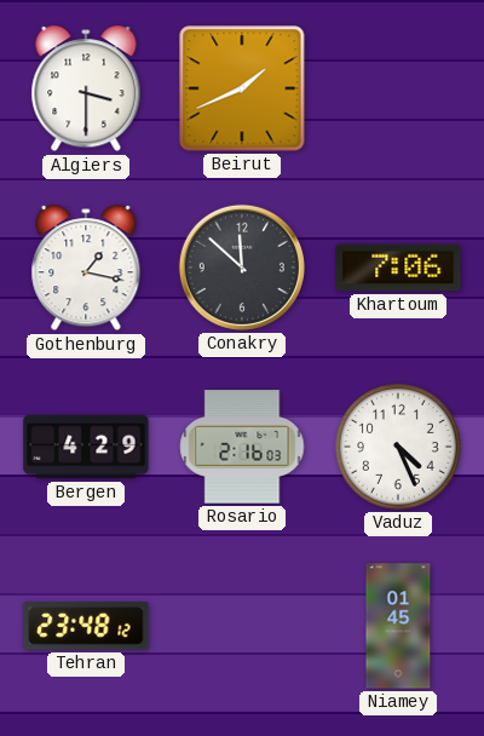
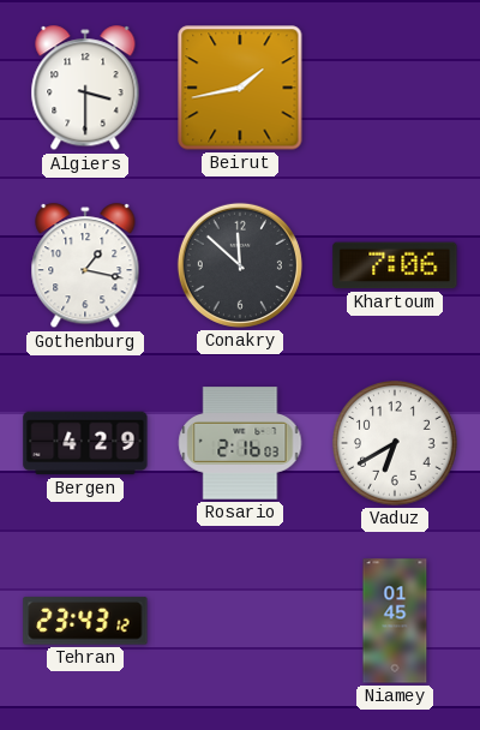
Beirut: 1:41 -> 1:43 (240, 88)
Vaduz: 4:26 -> 6:40 (396, 444)
Tehran: 23:48 -> 23:43 (85, 621)
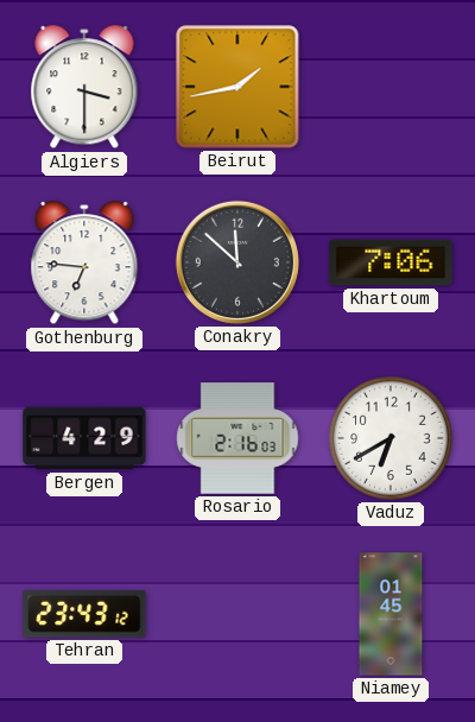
Gothenburg: 1:17 -> 6:46 (84, 264)
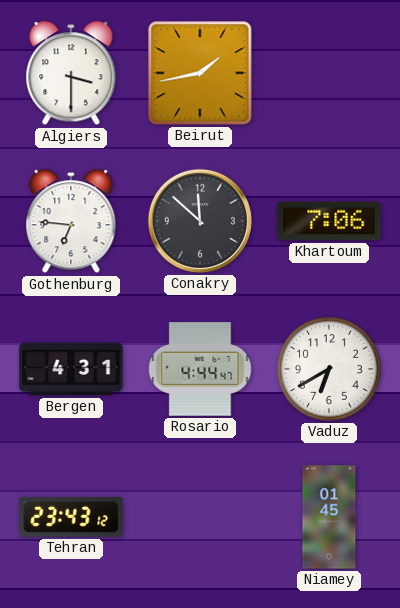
Bergen: 4:29 -> 4:31 (71, 369)
Rosario: 2:16 -> 4:44 (200, 369)
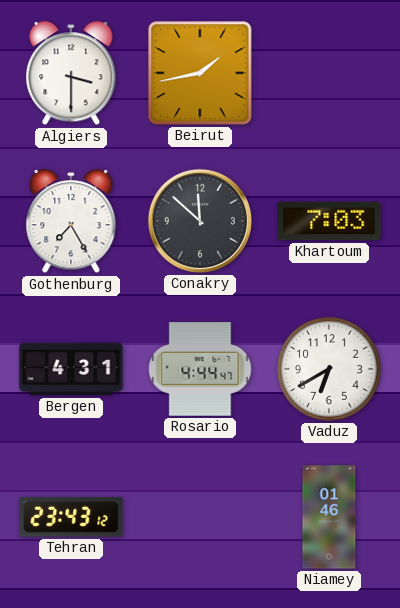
Gothenburg: 6:46 -> 7:25 (71, 222)
Khartoum: 7:06 -> 7:03 (329, 221)
Niamey: 01:45 -> 01:46 (329, 517)
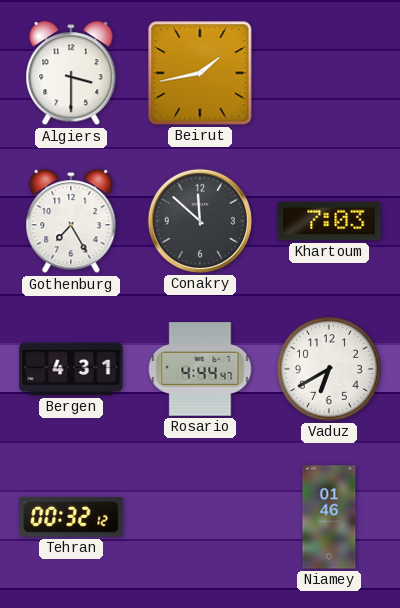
Tehran: 23:43 -> 00:32 (71, 517)
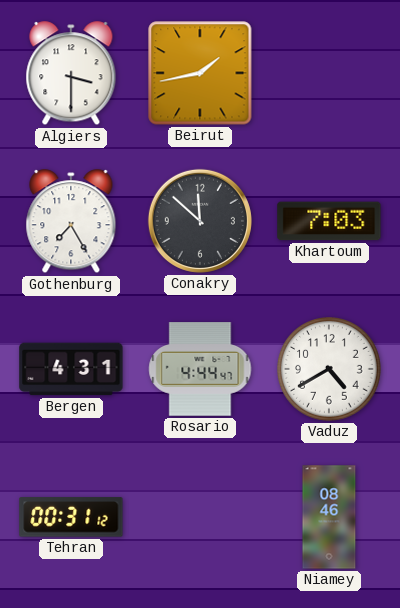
Vaduz: 6:40 -> 4:40 (330, 370)
Tehran: 00:32 -> 00:31 (71, 517)
Niamey: 01:46 -> 08:46 (329, 517)
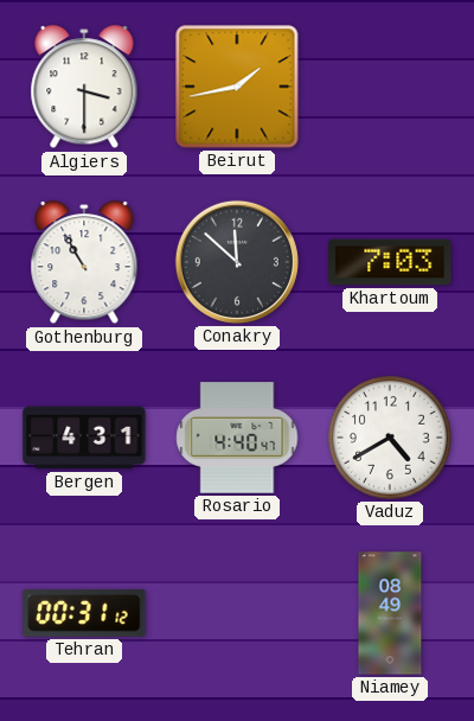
Gothenburg: 7:25 -> 10:55 (84, 263)
Rosario: 4:44 -> 4:40 (237, 438)
Niamey: 08:46 -> 08:49 (390, 613)
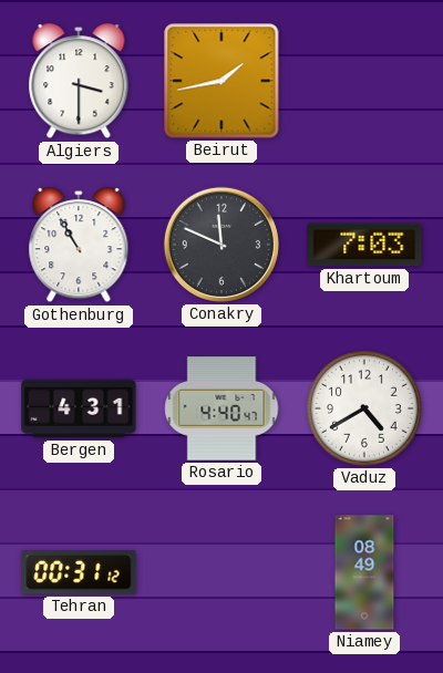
Conakry: 11:52 -> 11:49 (221, 245)
